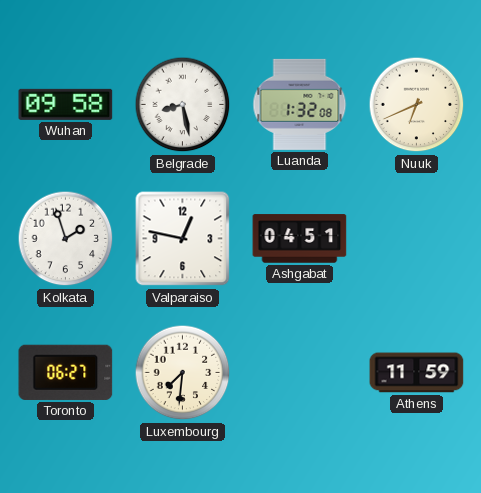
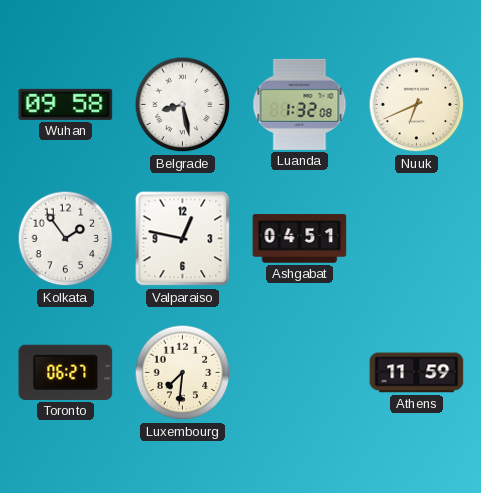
Kolkata: 1:57 -> 1:54 (66, 239)
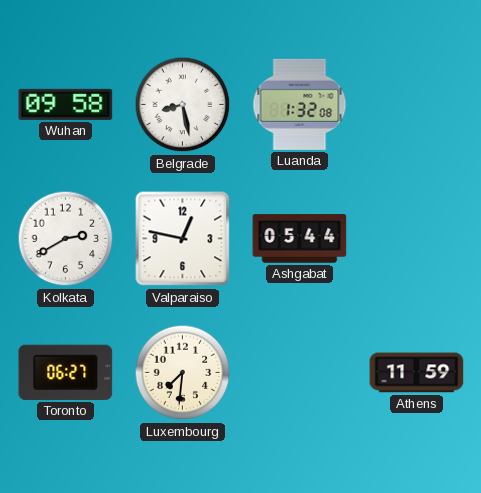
Nuuk: 6:41 -> none (417, 105)
Kolkata: 1:54 -> 2:40 (66, 239)
Ashgabat: 04:51 -> 05:44 (300, 239)
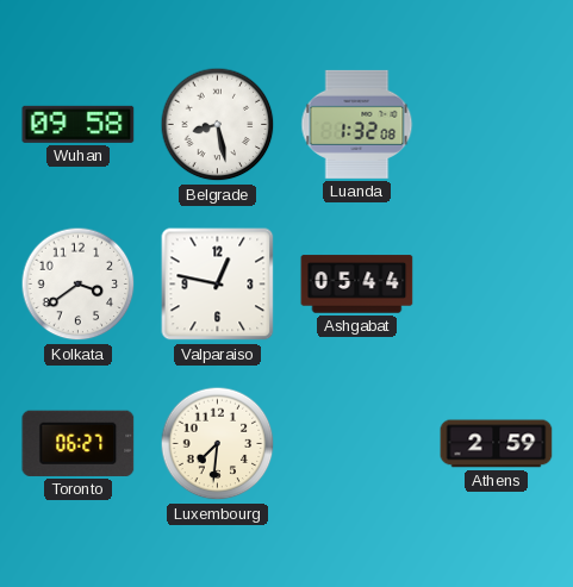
Kolkata: 2:40 -> 3:39 (79, 285)
Athens: 11:59 -> 2:59 (497, 444)
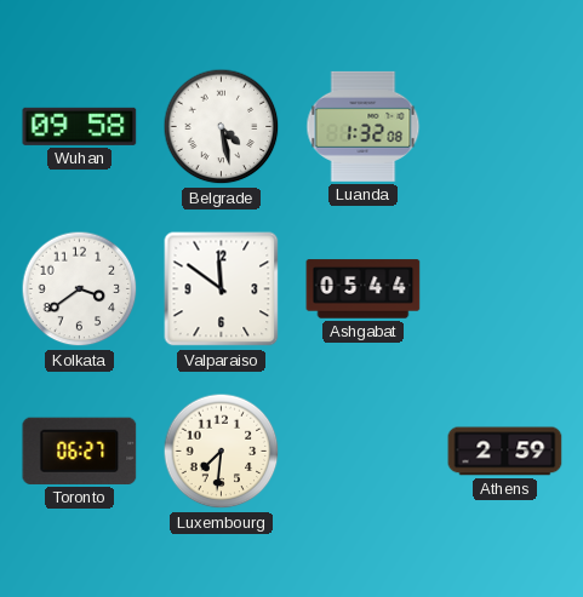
Belgrade: 8:28 -> 4:28 (222, 127)
Valparaiso: 12:47 -> 11:51 (222, 289)
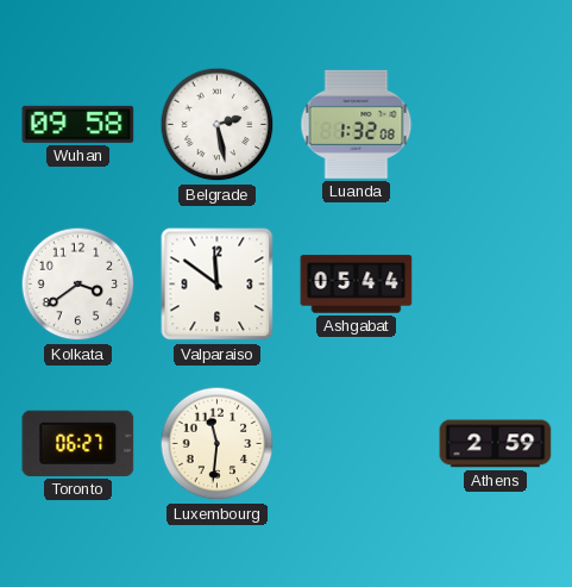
Belgrade: 4:28 -> 2:28 (218, 125)
Luxembourg: 7:31 -> 11:31 (218, 444)
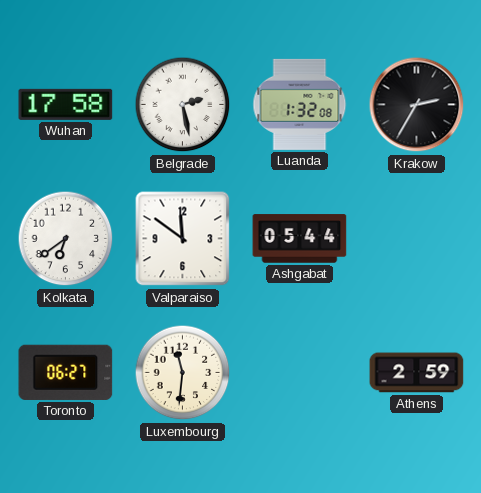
Wuhan: 09:58 -> 17:58 (66, 104)
Krakow: none -> 2:35 (417, 105)
Kolkata: 3:39 -> 6:39 (66, 239)
